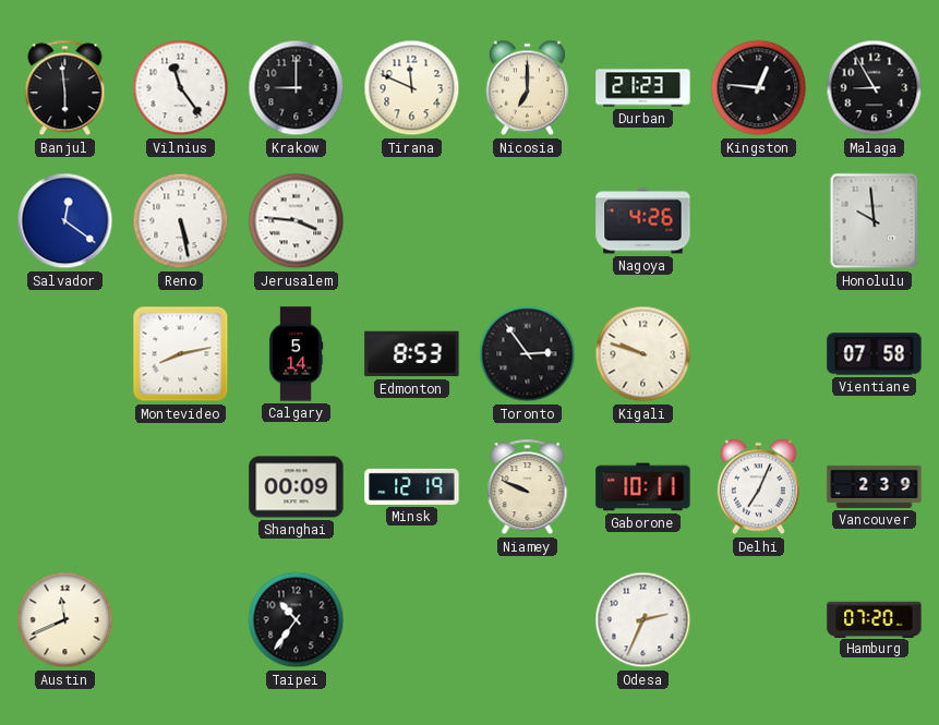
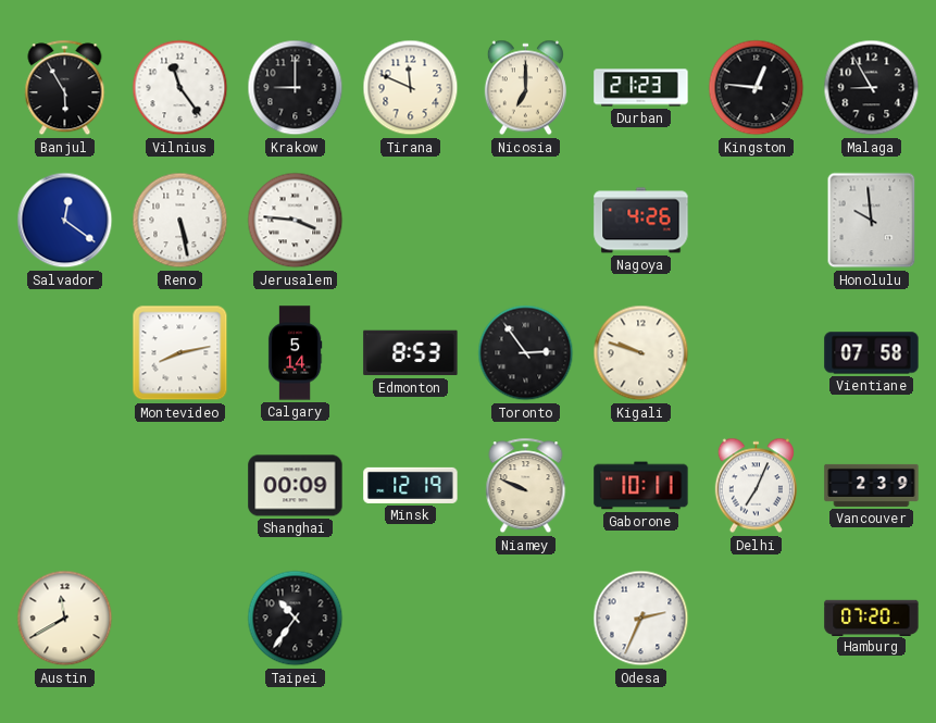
Banjul: 5:59 -> 5:55 (65, 88)
Austin: 11:41 -> 11:40 (65, 619)
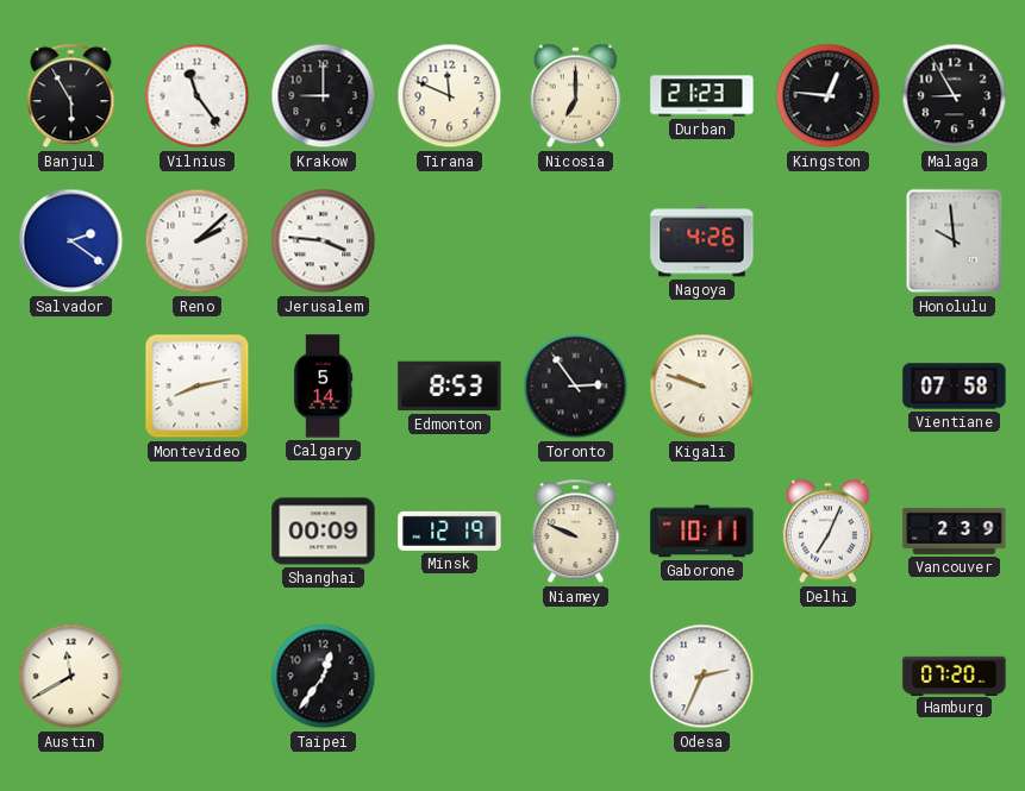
Salvador: 12:21 -> 2:21 (71, 241)
Reno: 5:28 -> 2:08 (198, 241)
Taipei: 10:36 -> 12:36 (324, 677)
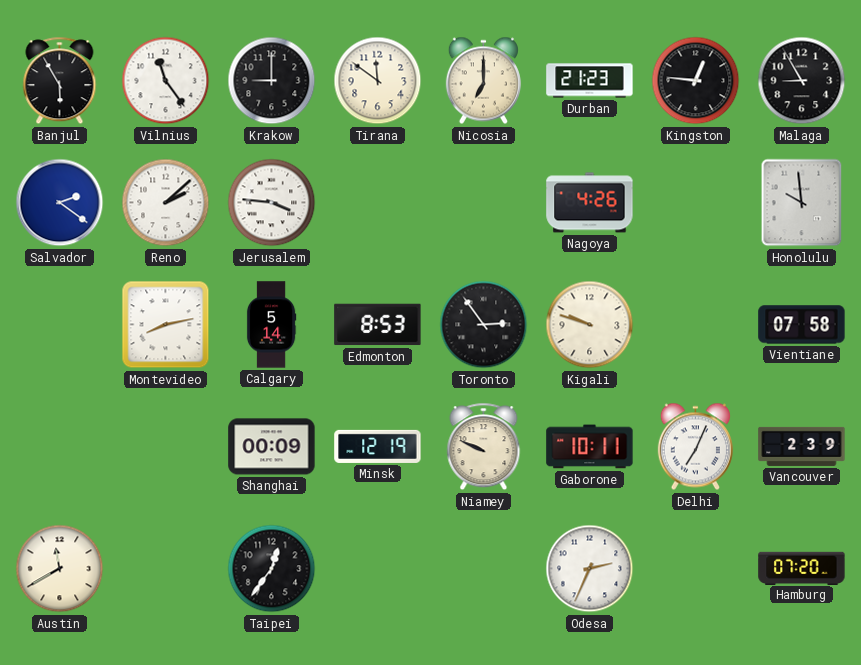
Tirana: 11:49 -> 11:51 (378, 81)
